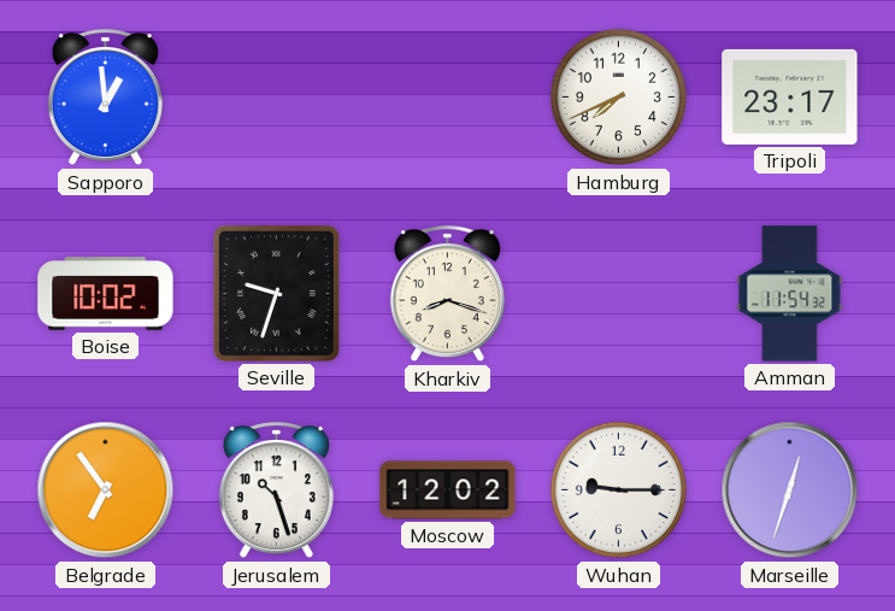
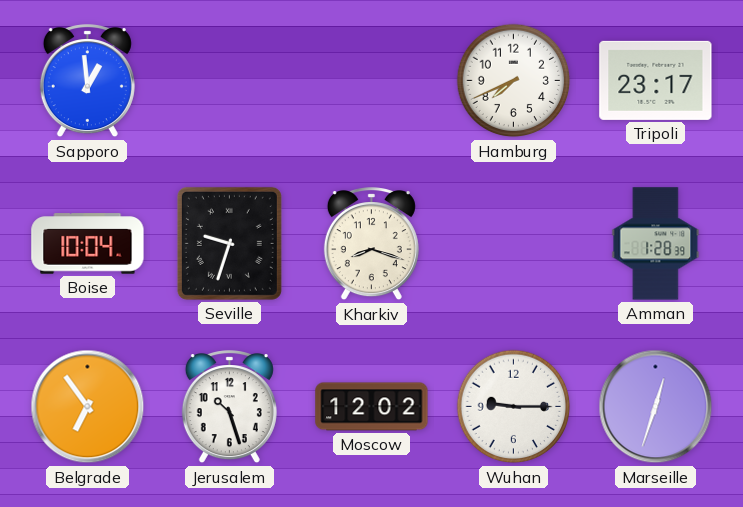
Boise: 10:02 -> 10:04 (88, 244)
Amman: 11:54 -> 1:28 (656, 244)
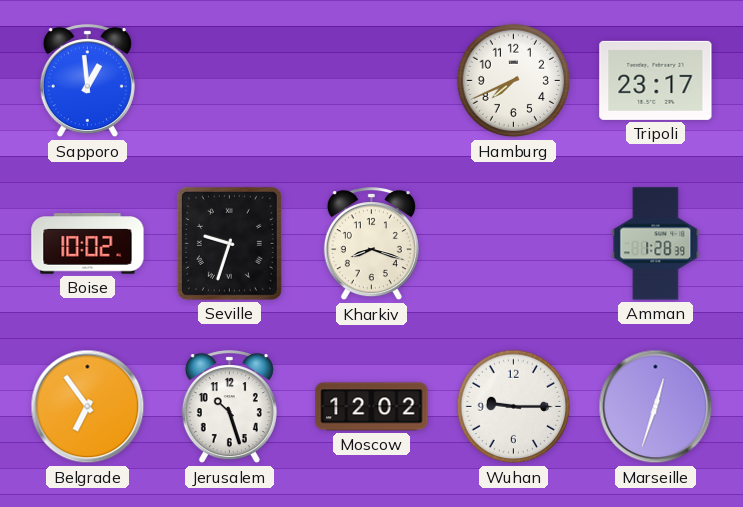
Boise: 10:04 -> 10:02 (88, 244)
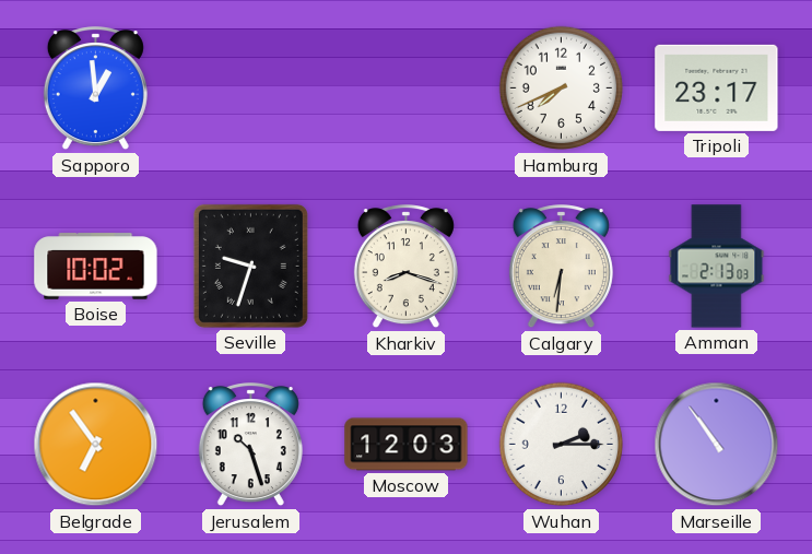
Calgary: none -> 6:31 (561, 267)
Amman: 1:28 -> 2:13 (717, 267)
Moscow: 12:02 -> 12:03 (407, 445)
Wuhan: 9:15 -> 2:15 (562, 445)
Marseille: 12:33 -> 10:54 (717, 445)
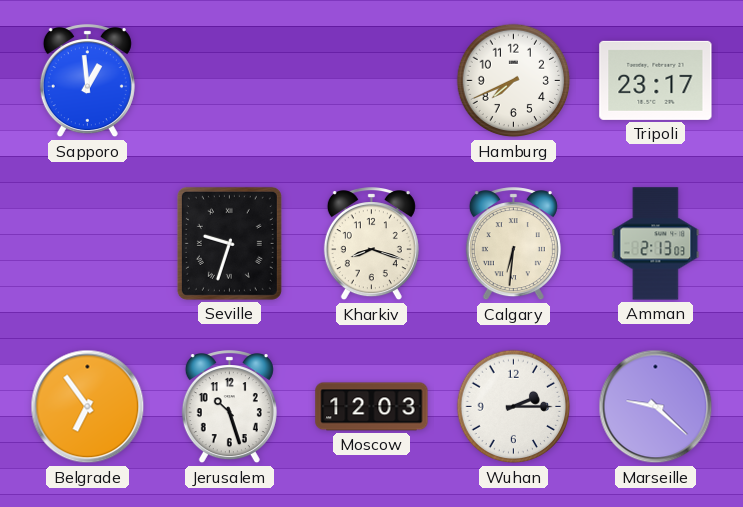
Boise: 10:02 -> none (96, 267)
Marseille: 10:54 -> 9:22 (656, 407)
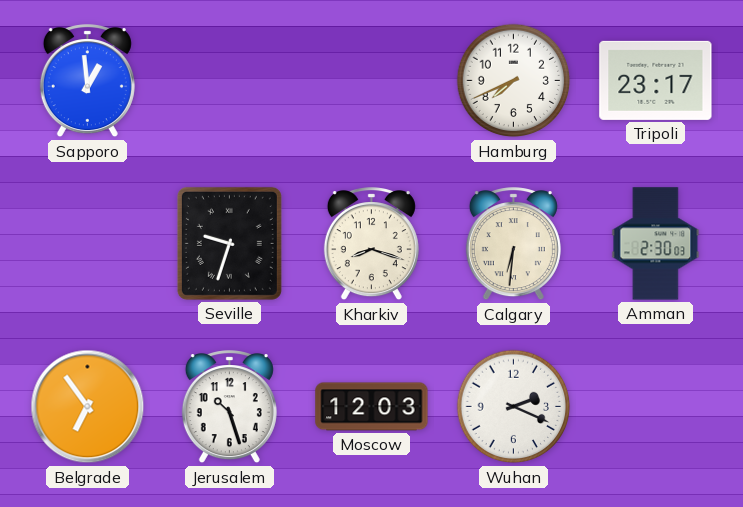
Amman: 2:13 -> 2:30 (656, 244)
Wuhan: 2:15 -> 2:19 (514, 407)
Marseille: 9:22 -> none (656, 407)
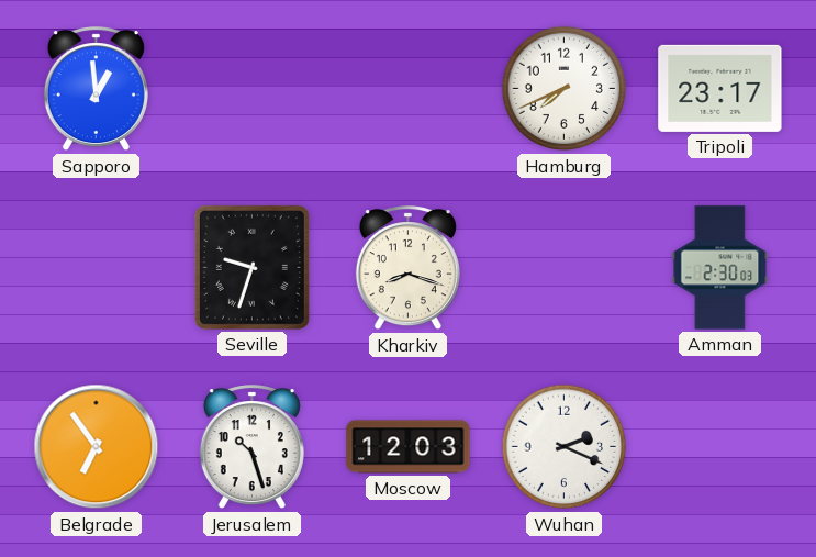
Calgary: 6:31 -> none (513, 244)
